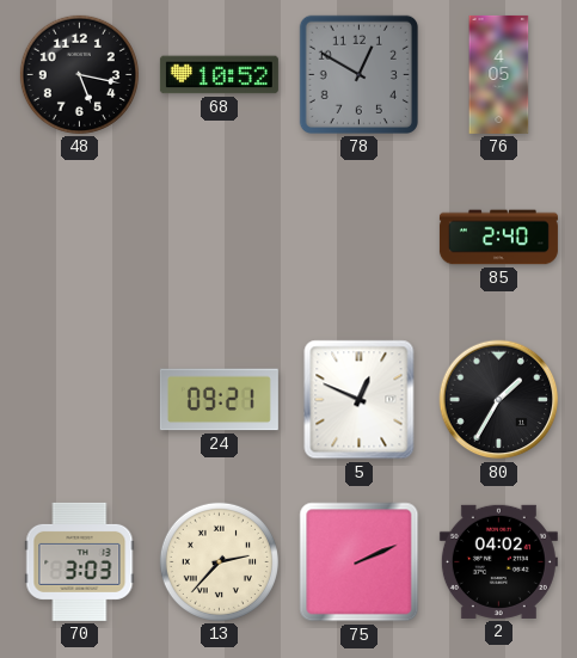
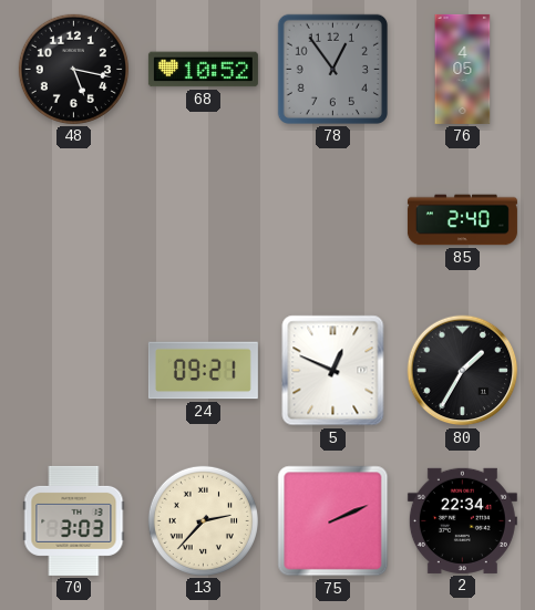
78: 12:50 -> 12:54 (332, 69)
2: 04:02 -> 22:34 (462, 520)
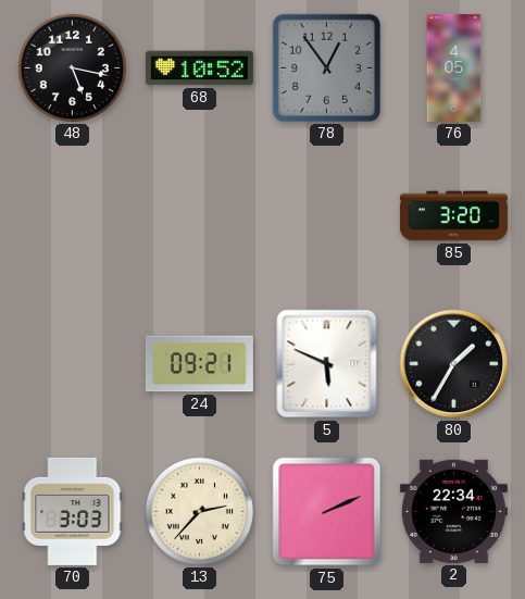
85: 2:40 -> 3:20 (453, 216)
5: 12:49 -> 5:49 (327, 364)
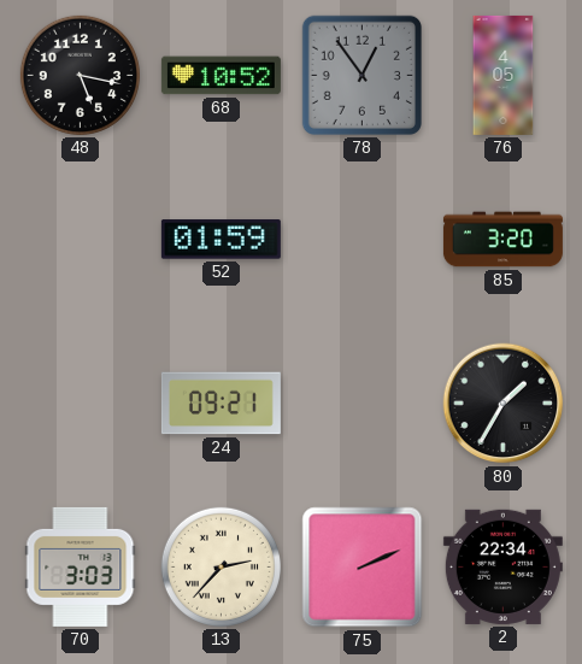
52: none -> 01:59 (221, 240)
5: 5:49 -> none (327, 364)
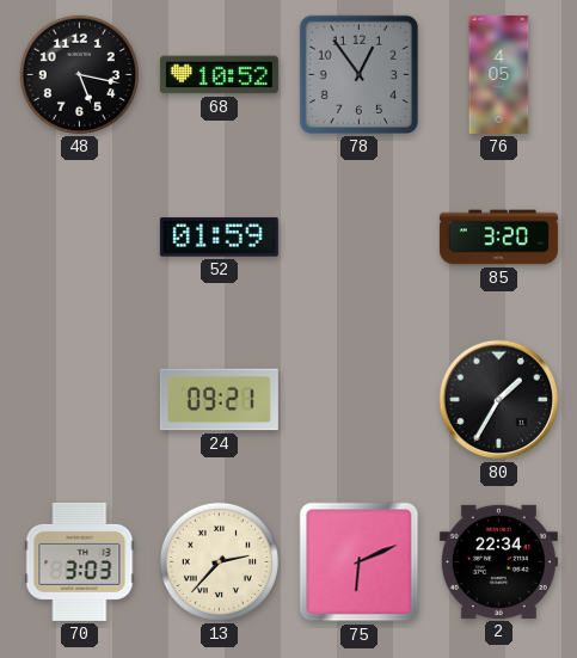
75: 2:11 -> 6:11 (360, 562)
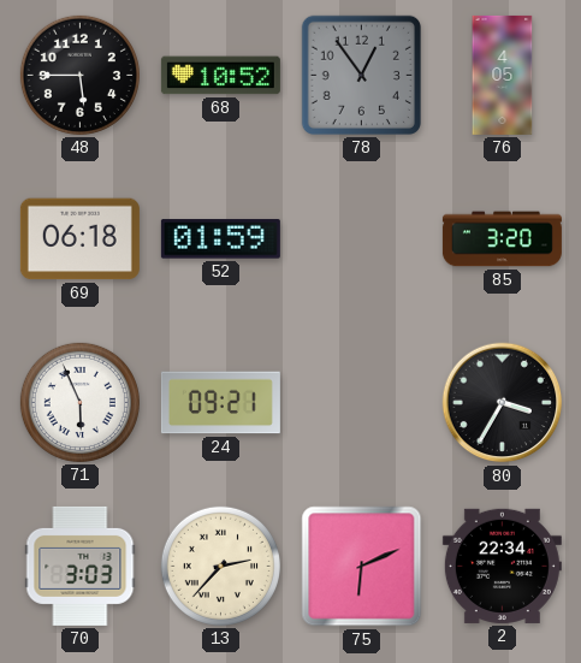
48: 5:17 -> 5:45 (79, 75)
69: none -> 06:18 (79, 239)
71: none -> 5:56 (79, 402)
80: 1:35 -> 3:35 (503, 403)
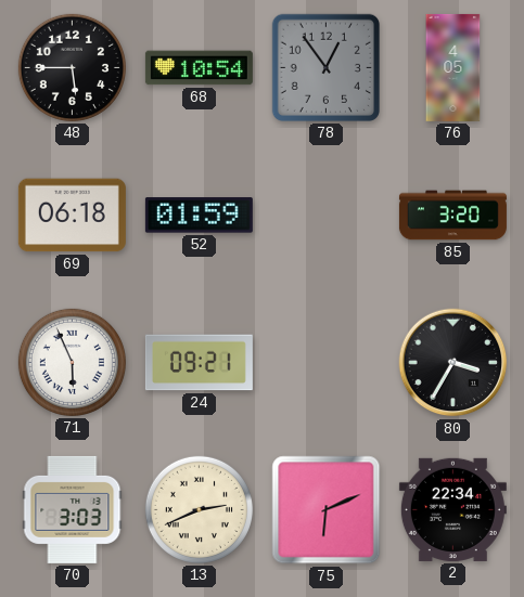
68: 10:52 -> 10:54 (199, 68)
13: 2:37 -> 2:41 (199, 509)
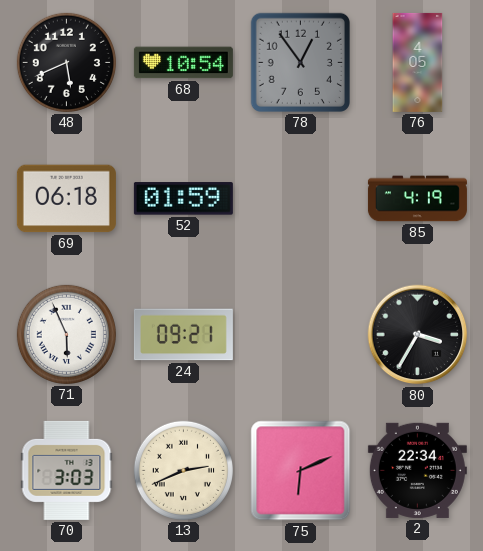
48: 5:45 -> 5:41 (66, 62)
85: 3:20 -> 4:19 (417, 199)
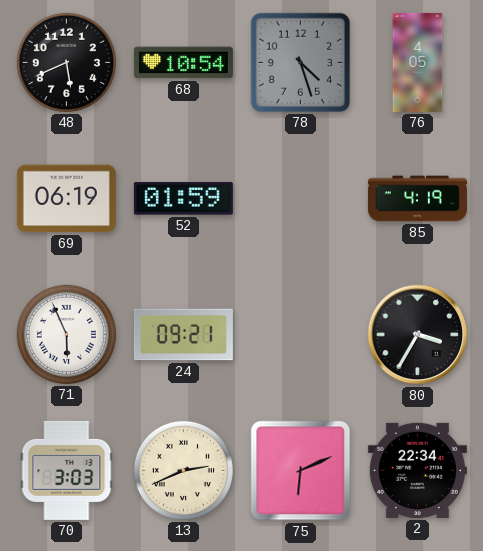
78: 12:54 -> 4:27 (300, 62)
69: 06:18 -> 06:19 (66, 199)
